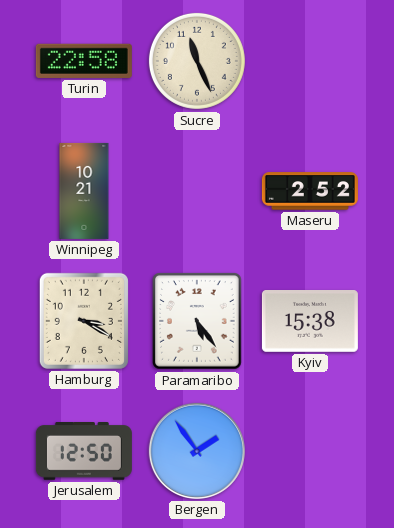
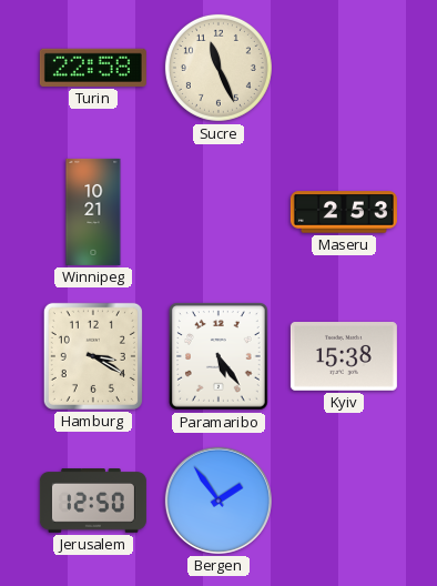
Maseru: 2:52 -> 2:53 (344, 212)
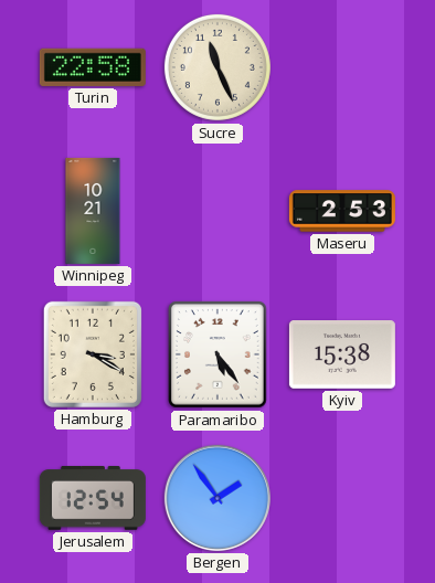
Jerusalem: 12:50 -> 12:54 (93, 499)
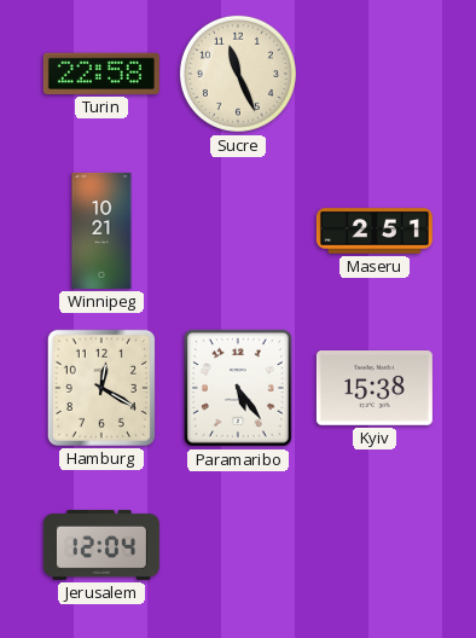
Maseru: 2:53 -> 2:51 (375, 231)
Hamburg: 3:20 -> 12:20 (101, 388)
Jerusalem: 12:54 -> 12:04 (101, 546)
Bergen: 1:54 -> none (217, 498)
